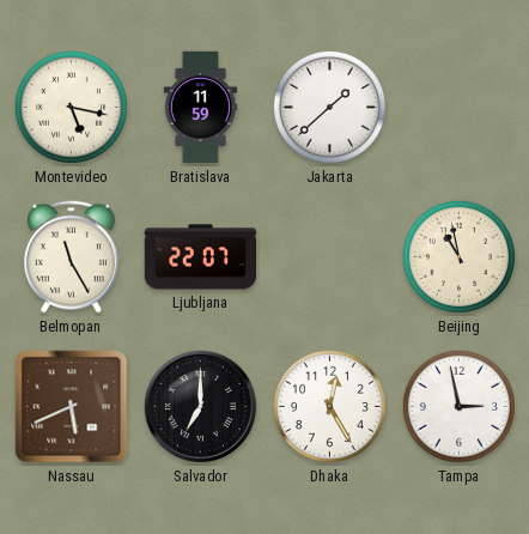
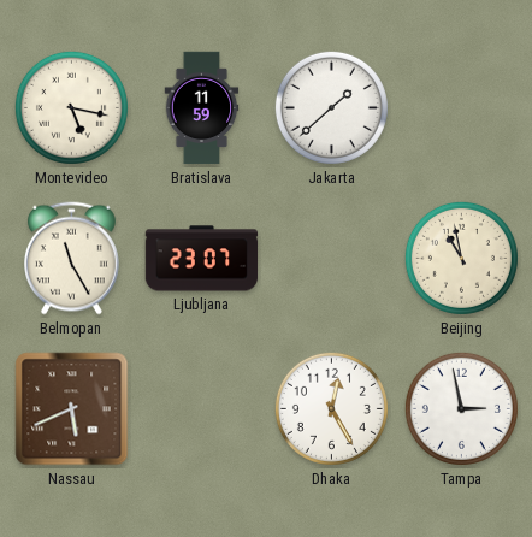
Ljubljana: 22:07 -> 23:07 (202, 259)
Salvador: 7:00 -> none (200, 406)
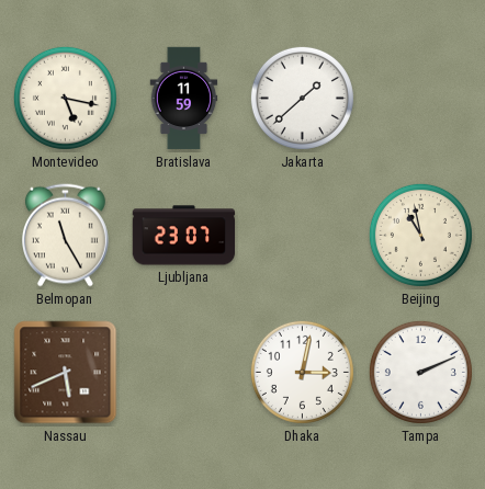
Dhaka: 12:25 -> 3:02 (302, 372)
Tampa: 2:58 -> 2:11 (420, 372)
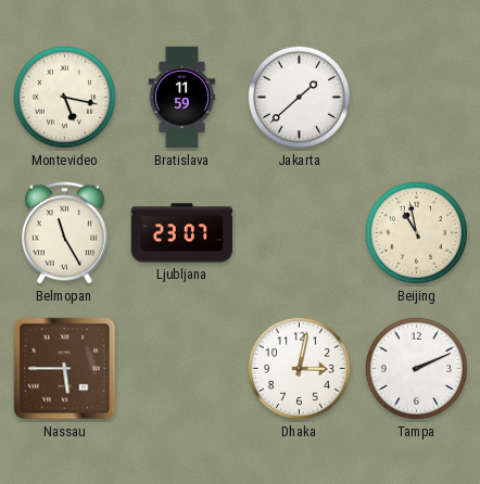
Nassau: 5:41 -> 5:45 (65, 369)
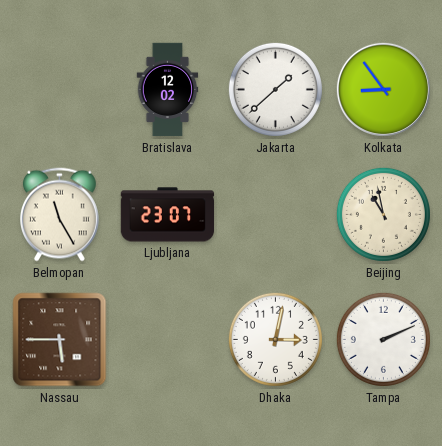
Montevideo: 5:17 -> none (64, 97)
Bratislava: 11:59 -> 12:02 (168, 90)
Kolkata: none -> 8:54 (383, 89)
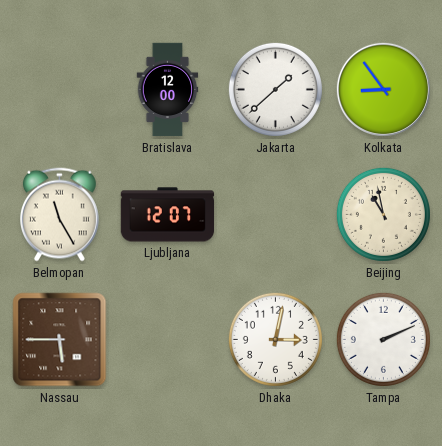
Bratislava: 12:02 -> 12:00 (168, 90)
Ljubljana: 23:07 -> 12:07 (168, 215)
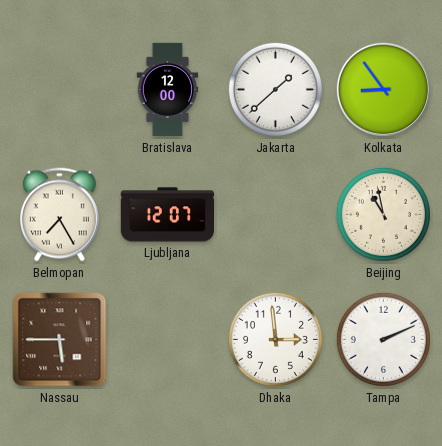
Belmopan: 11:25 -> 7:25 (59, 215)
Dhaka: 3:02 -> 2:59 (275, 339)
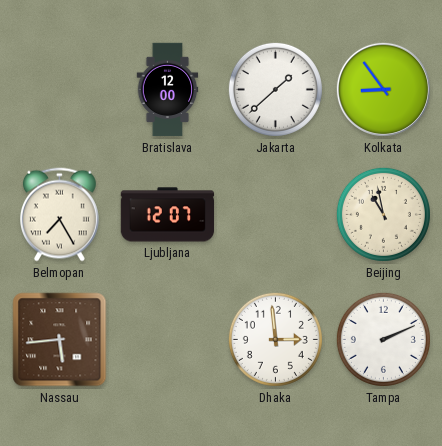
Nassau: 5:45 -> 5:44 (60, 340)
